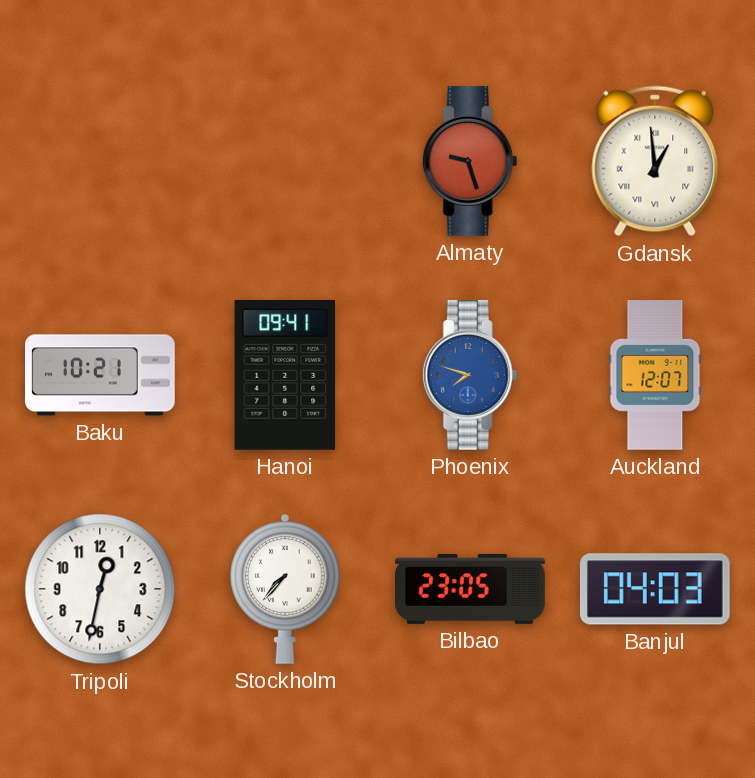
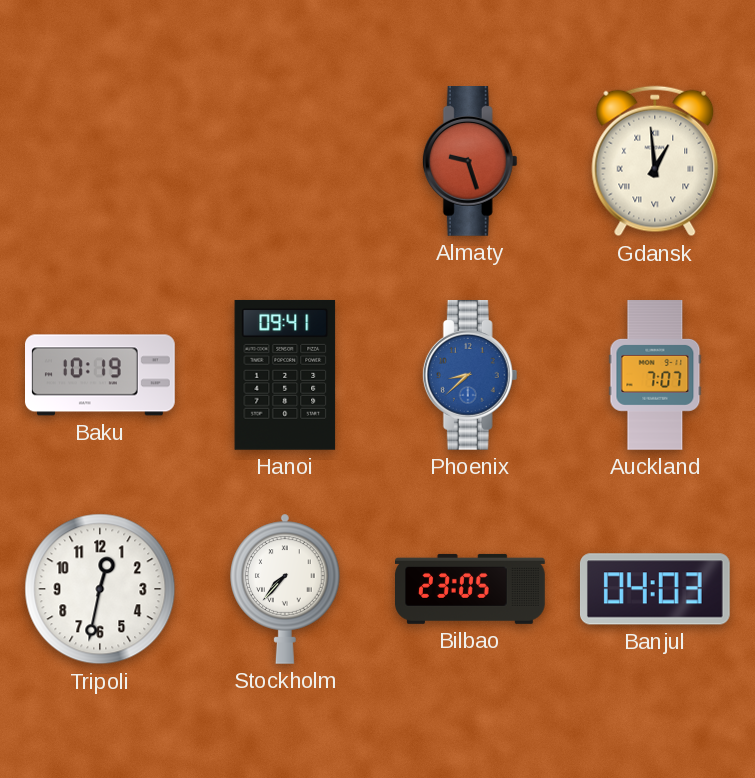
Baku: 10:21 -> 10:19 (101, 375)
Phoenix: 7:48 -> 8:38 (470, 376)
Auckland: 12:07 -> 7:07 (655, 375)
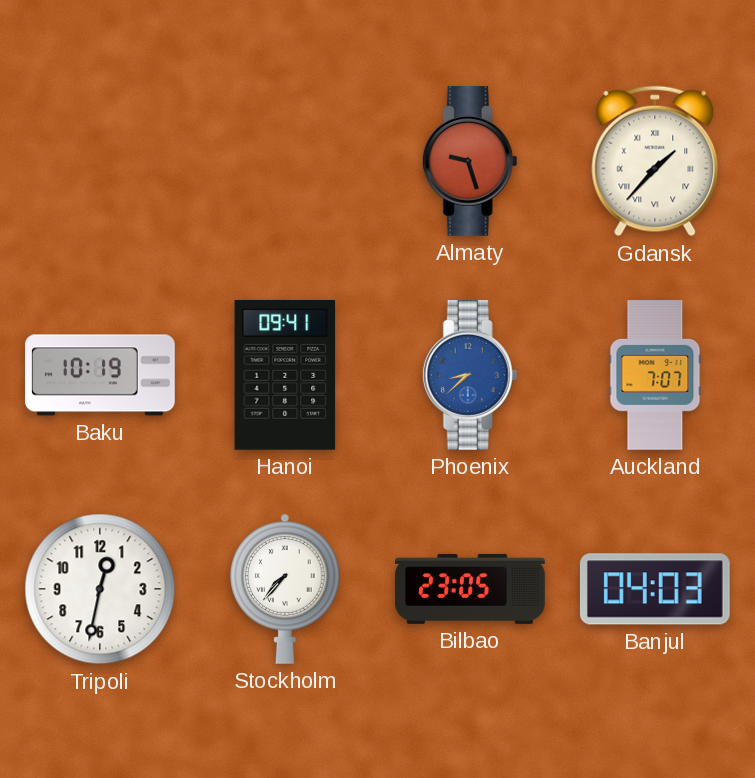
Gdansk: 12:59 -> 1:37 (655, 161)
